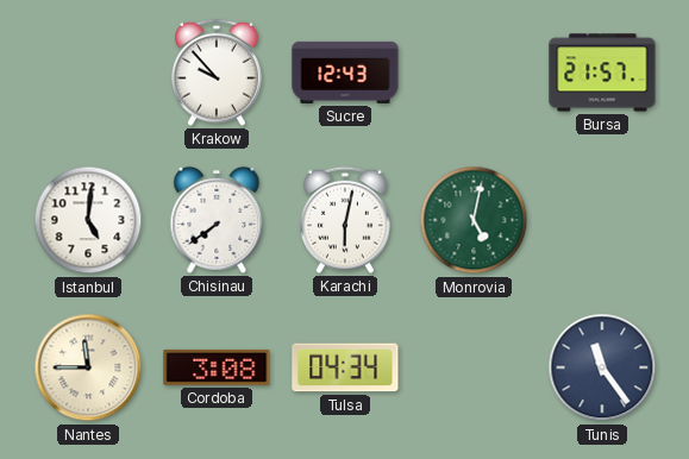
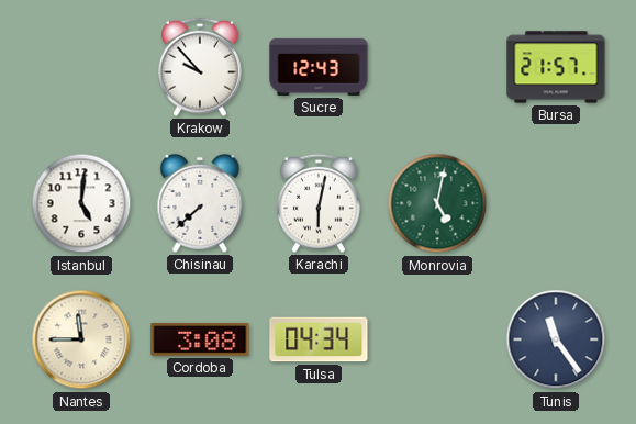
Chisinau: 7:39 -> 7:38 (200, 203)
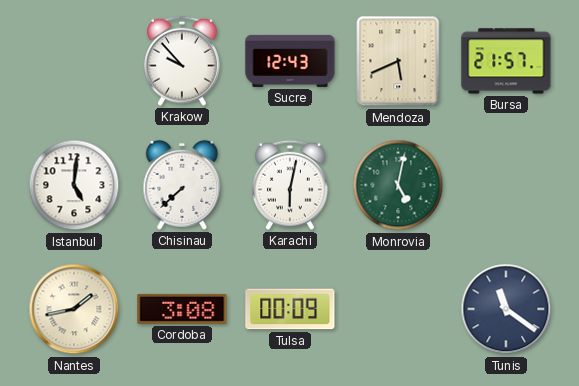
Mendoza: none -> 5:41 (398, 61)
Nantes: 11:45 -> 1:43 (74, 309)
Tulsa: 04:34 -> 00:09 (290, 309)
Tunis: 11:24 -> 11:21 (506, 309)
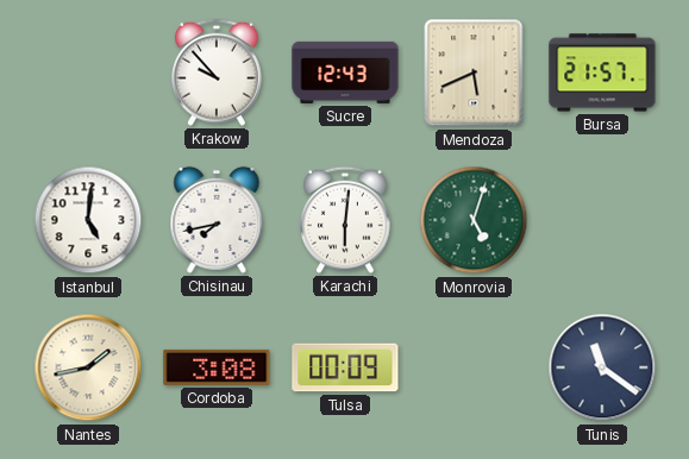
Chisinau: 7:38 -> 7:43 (217, 220)
Karachi: 6:02 -> 6:01 (346, 220)
Monrovia: 5:02 -> 5:03 (474, 220)
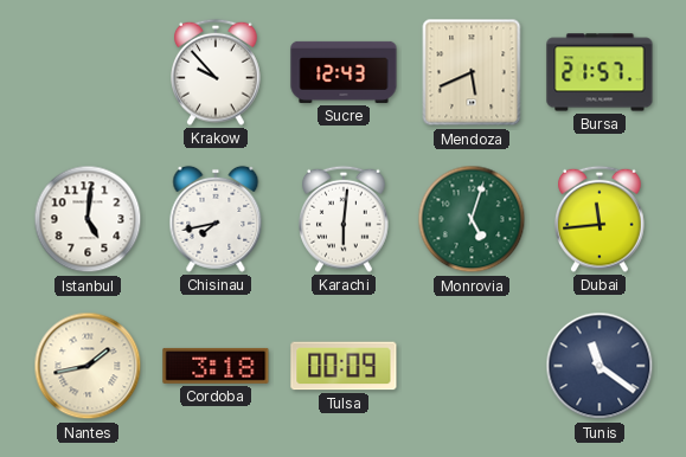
Dubai: none -> 11:44 (601, 219)
Cordoba: 3:08 -> 3:18 (216, 366)
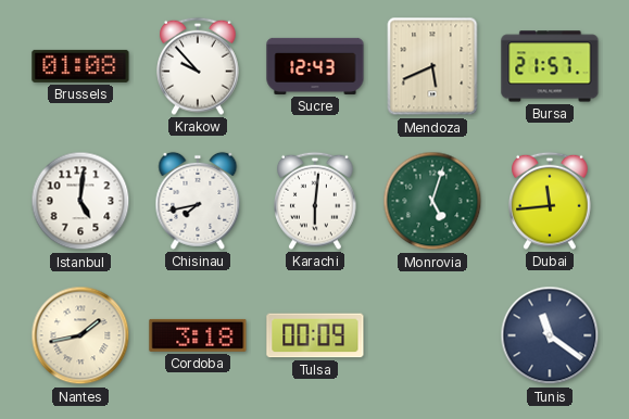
Brussels: none -> 01:08 (80, 66)
